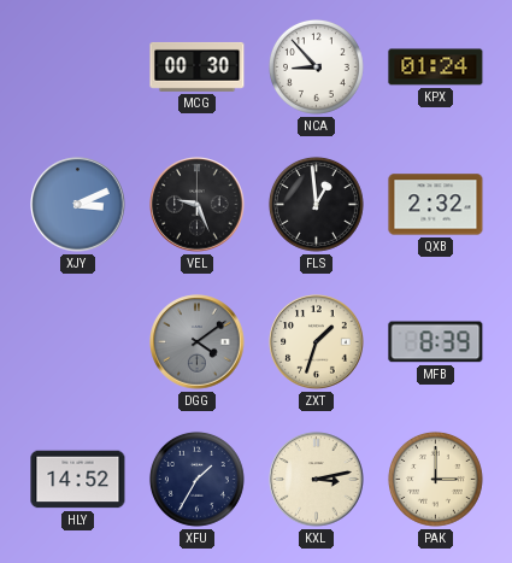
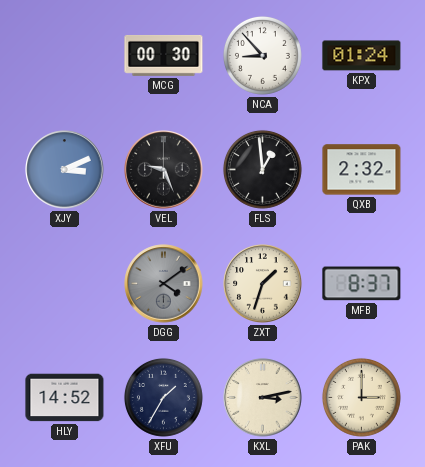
MFB: 8:39 -> 8:37 (362, 284)
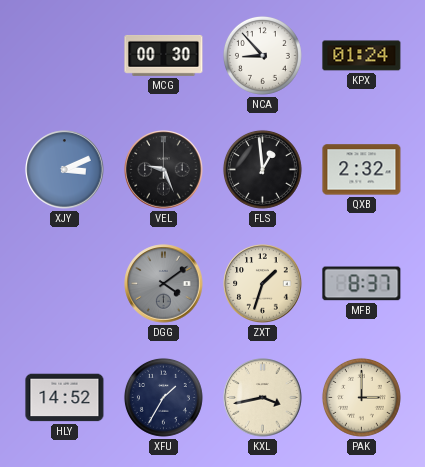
KXL: 3:13 -> 3:43 (263, 398)
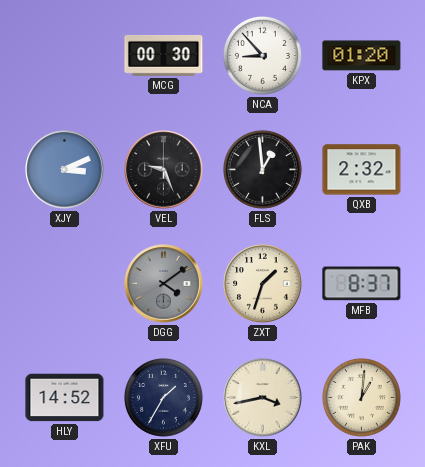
KPX: 01:24 -> 01:20 (362, 56)
PAK: 3:00 -> 1:01 (361, 397)
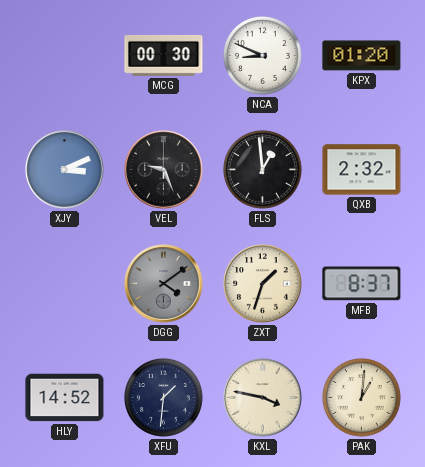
NCA: 8:53 -> 8:49 (262, 55)
XFU: 1:35 -> 1:31 (163, 397)
KXL: 3:43 -> 3:47 (263, 398)
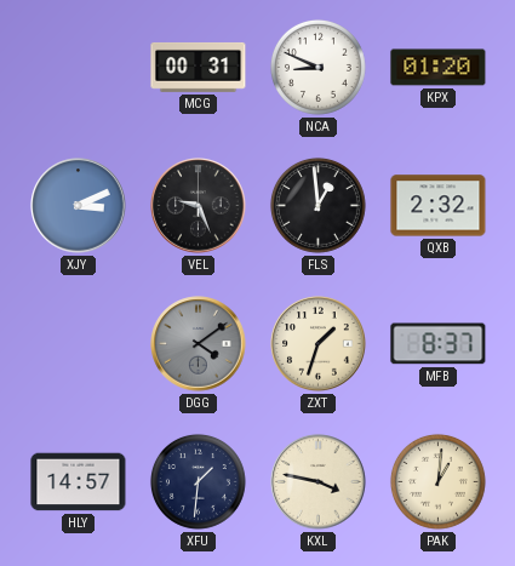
MCG: 00:30 -> 00:31 (199, 67)
HLY: 14:52 -> 14:57 (79, 482)
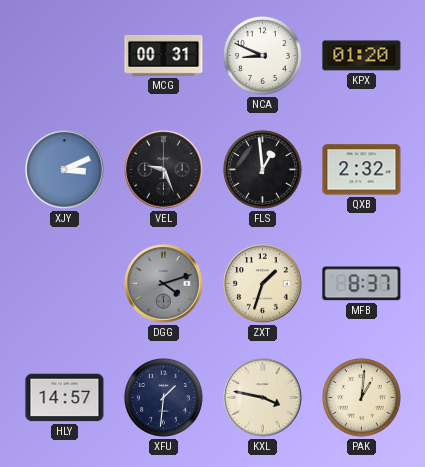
DGG: 4:09 -> 4:12 (164, 284)
